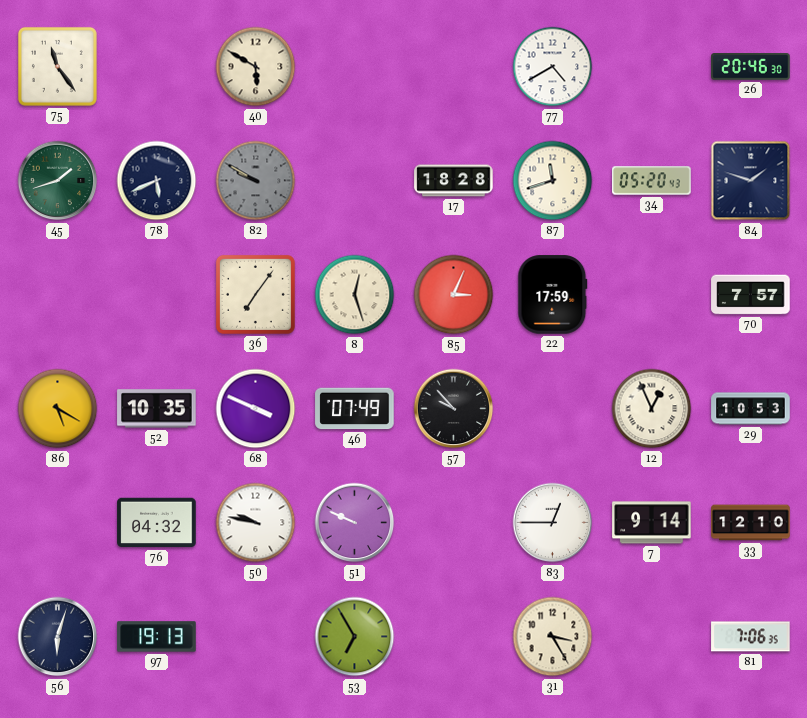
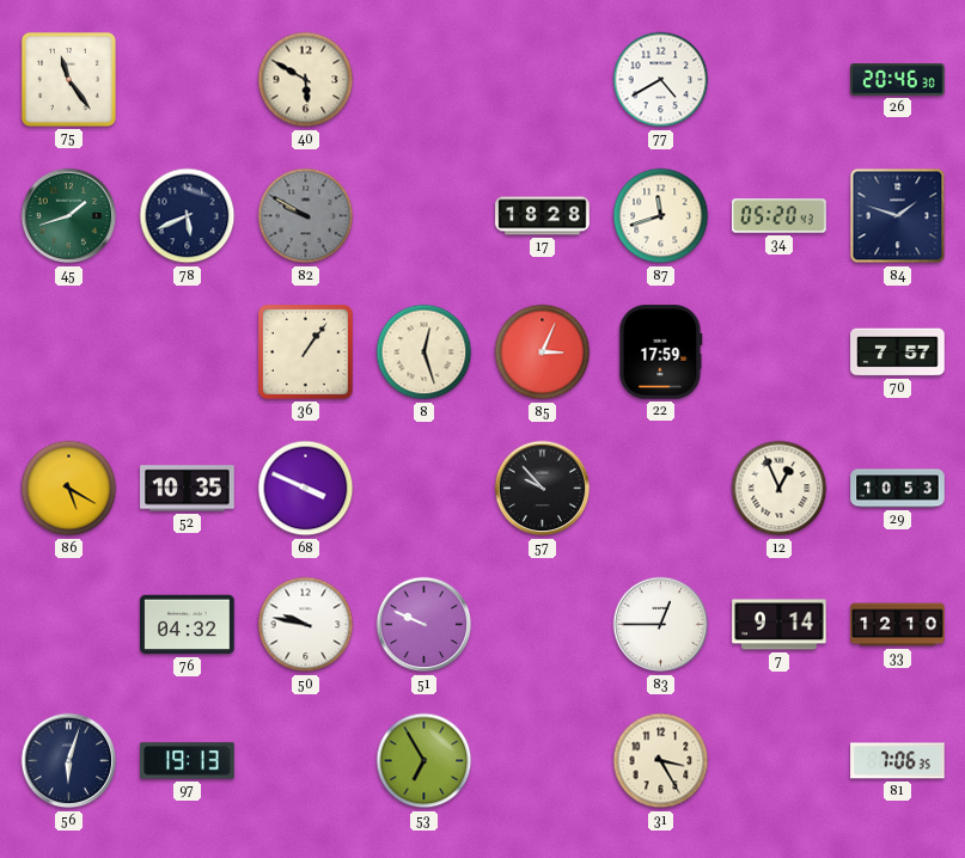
36: 7:06 -> 1:06 (305, 351)
46: 07:49 -> none (355, 409)
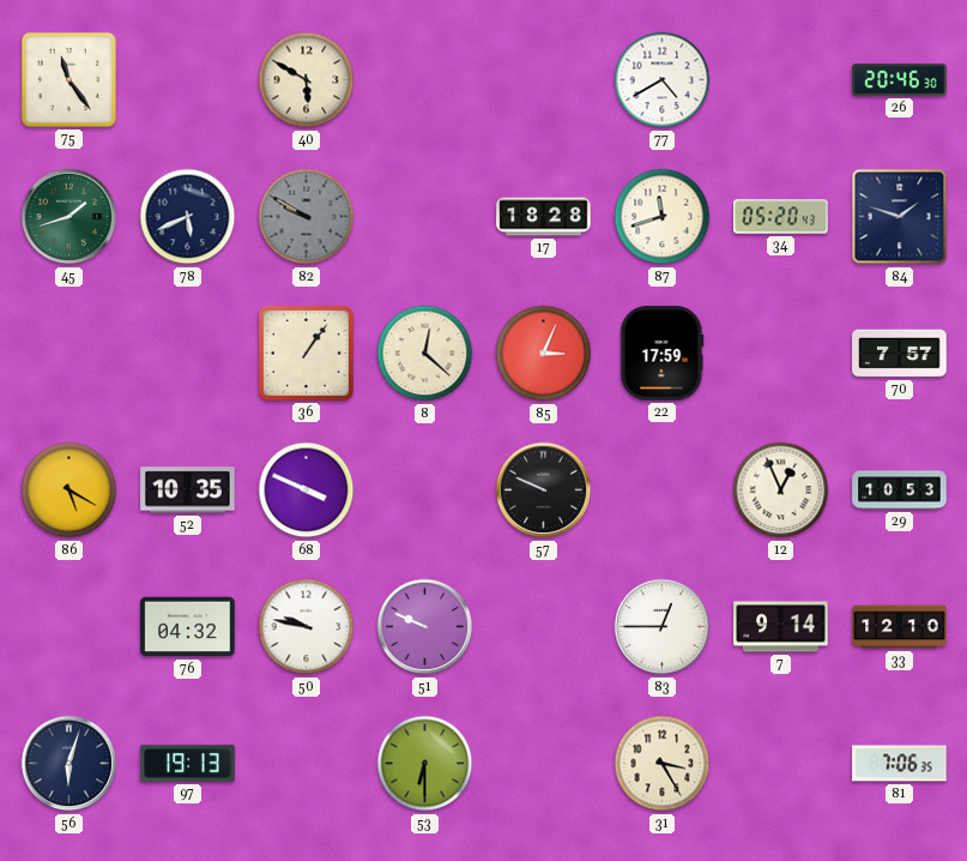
8: 12:27 -> 12:22 (425, 354)
57: 9:53 -> 9:49 (544, 490)
53: 6:55 -> 6:30 (425, 764)
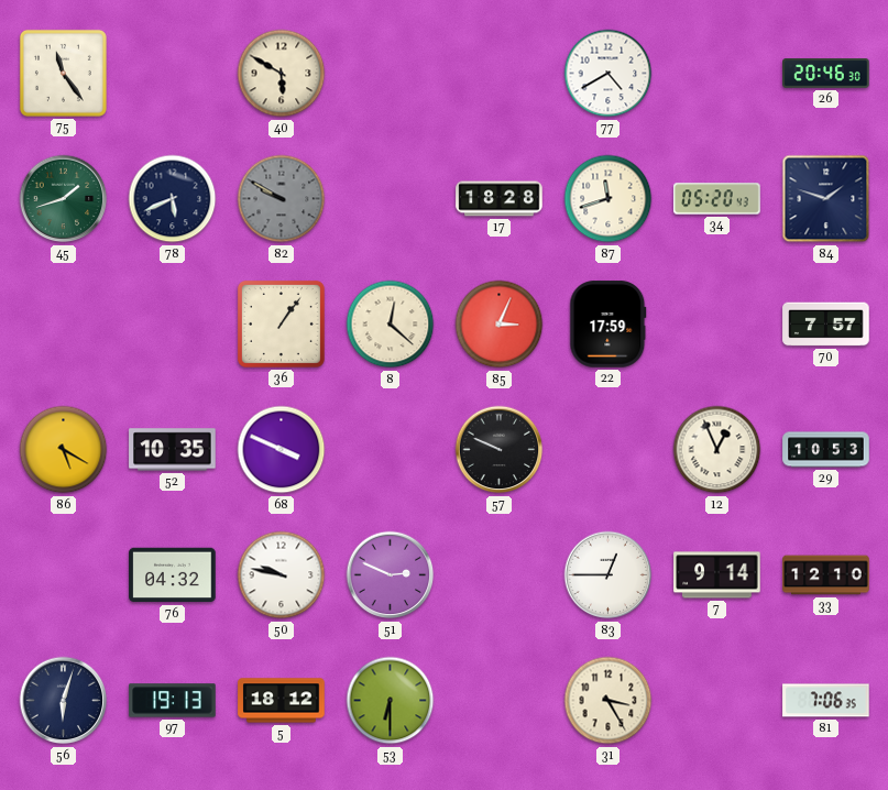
51: 9:49 -> 2:49 (391, 575)
5: none -> 18:12 (282, 701)
